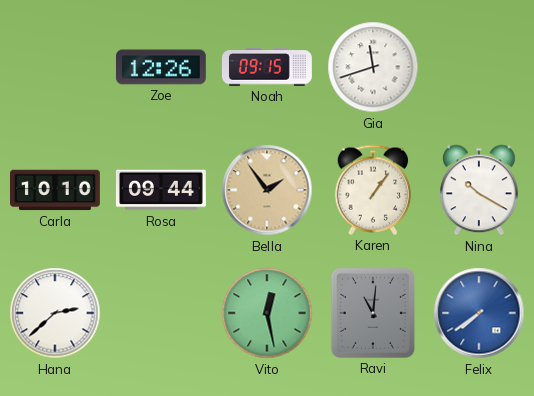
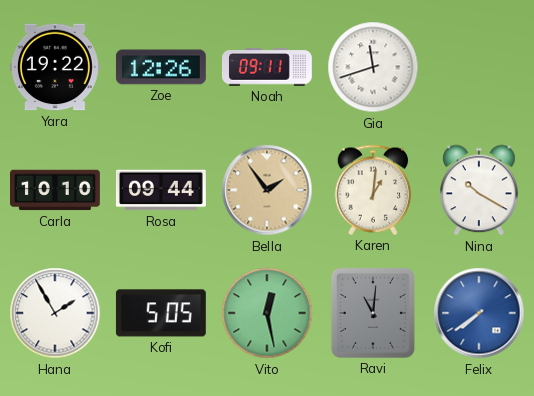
Yara: none -> 19:22 (55, 67)
Noah: 09:15 -> 09:11 (267, 67)
Karen: 1:06 -> 1:01 (373, 190)
Hana: 2:38 -> 1:55 (55, 313)
Kofi: none -> 5:05 (161, 313)
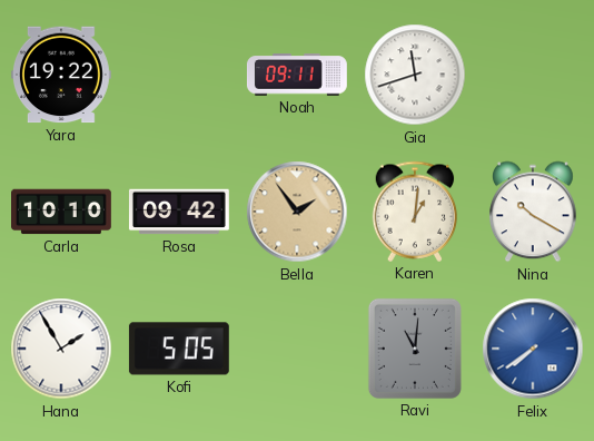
Zoe: 12:26 -> none (161, 67)
Rosa: 09:44 -> 09:42 (179, 212)
Vito: 12:28 -> none (267, 313)
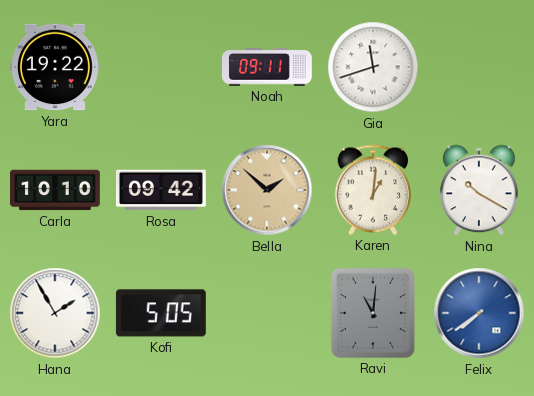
Bella: 1:54 -> 1:52 (267, 190)
